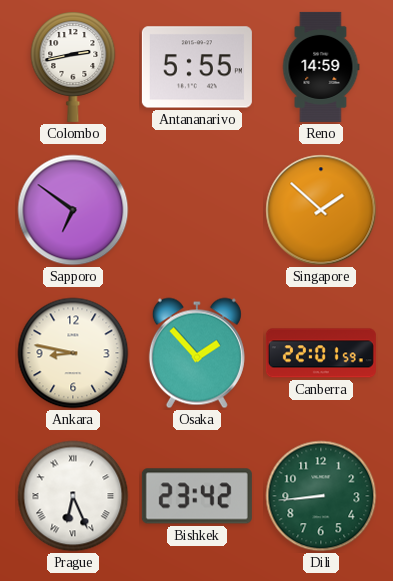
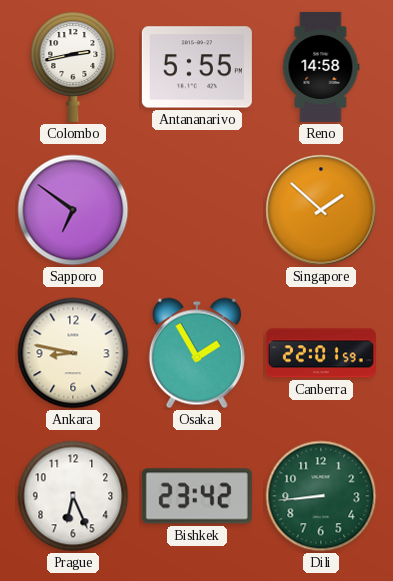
Reno: 14:59 -> 14:58 (321, 67)
Osaka: 1:53 -> 1:55 (197, 353)
Prague numerals: Roman -> Arabic (73, 496)
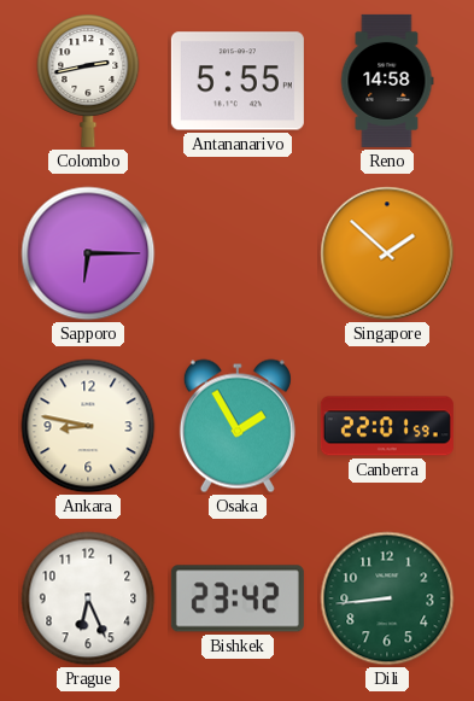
Sapporo: 6:51 -> 6:15 (88, 253)
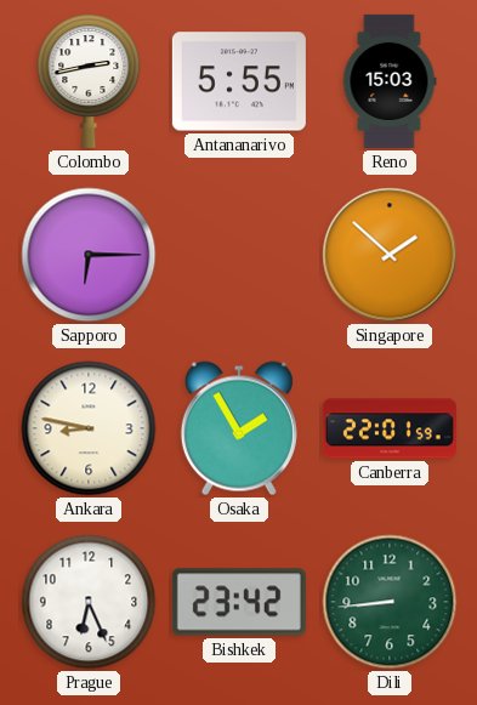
Reno: 14:58 -> 15:03 (390, 81)
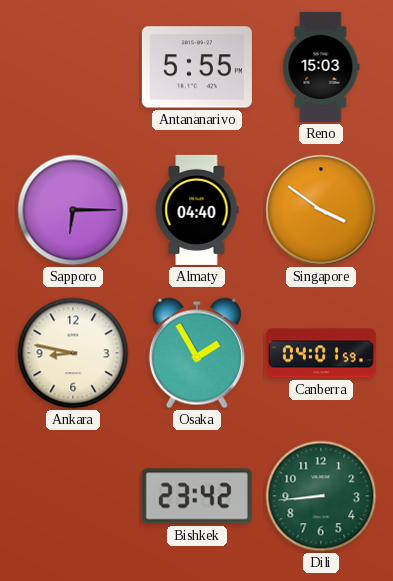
Colombo: 2:43 -> none (89, 81)
Almaty: none -> 04:40 (197, 210)
Singapore: 1:52 -> 3:51 (321, 210)
Canberra: 22:01 -> 04:01 (321, 353)
Prague: 6:26 -> none (89, 602)
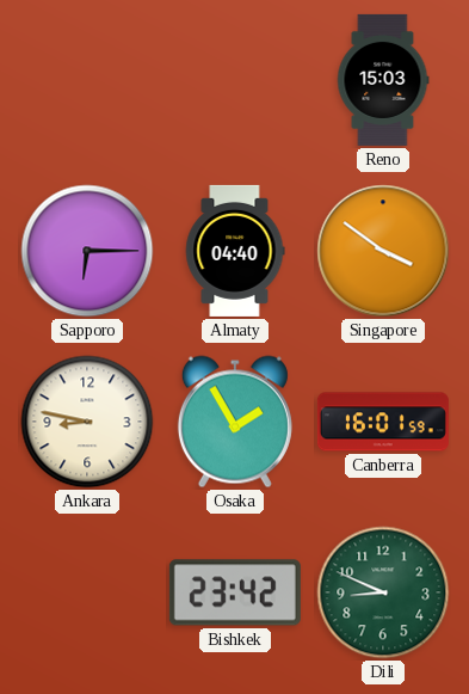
Antananarivo: 5:55 -> none (197, 67)
Canberra: 04:01 -> 16:01 (383, 422)
Dili: 8:44 -> 8:49 (383, 592)
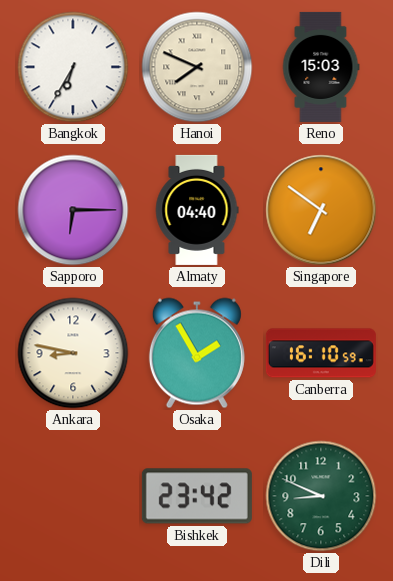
Bangkok: none -> 6:35 (73, 67)
Hanoi: none -> 7:49 (197, 67)
Singapore: 3:51 -> 6:51 (321, 210)
Canberra: 16:01 -> 16:10 (321, 353)
